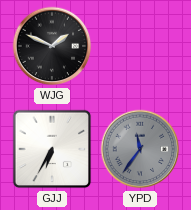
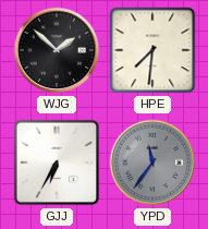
WJG: 1:49 -> 1:52 (57, 50)
HPE: none -> 7:31 (152, 50)
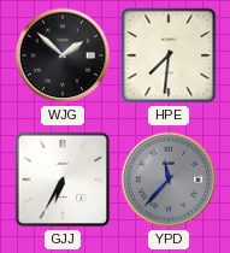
YPD: 11:36 -> 11:37 (169, 180)
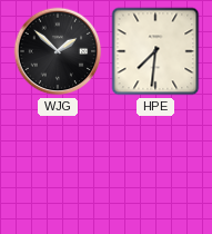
GJJ: 6:35 -> none (63, 180)
YPD: 11:37 -> none (169, 180)
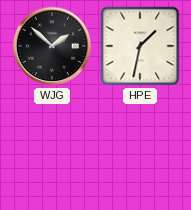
HPE: 7:31 -> 1:32 (140, 46)
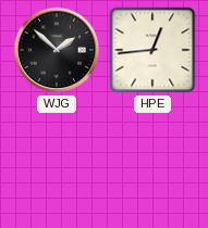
HPE: 1:32 -> 12:44 (152, 50)
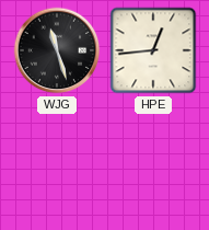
WJG: 1:52 -> 11:27 (57, 50)
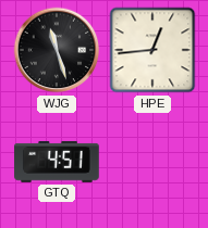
GTQ: none -> 4:51 (57, 162)
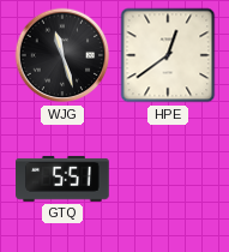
HPE: 12:44 -> 12:39 (168, 55)
GTQ: 4:51 -> 5:51 (62, 179)
